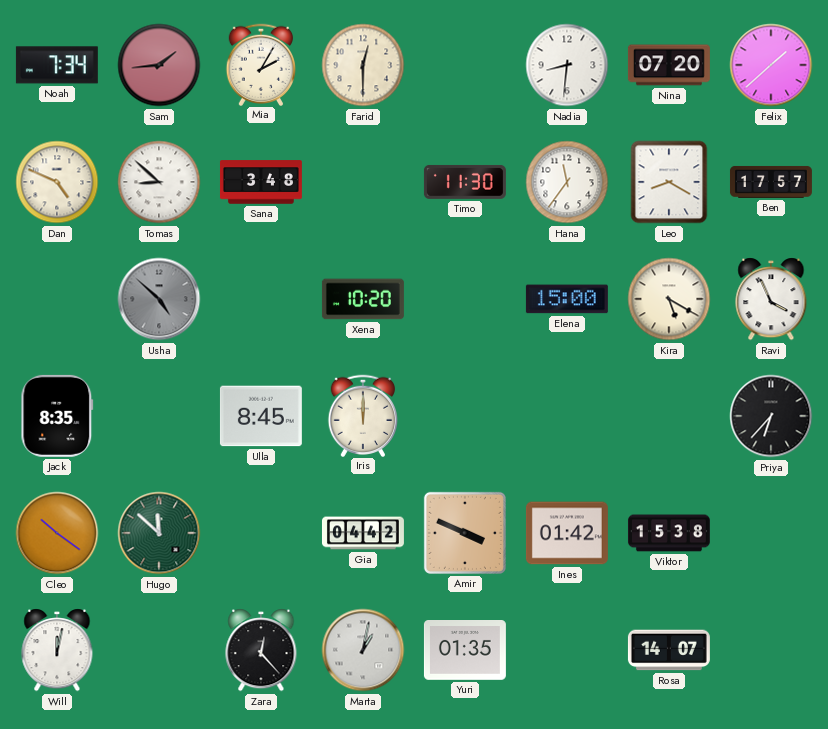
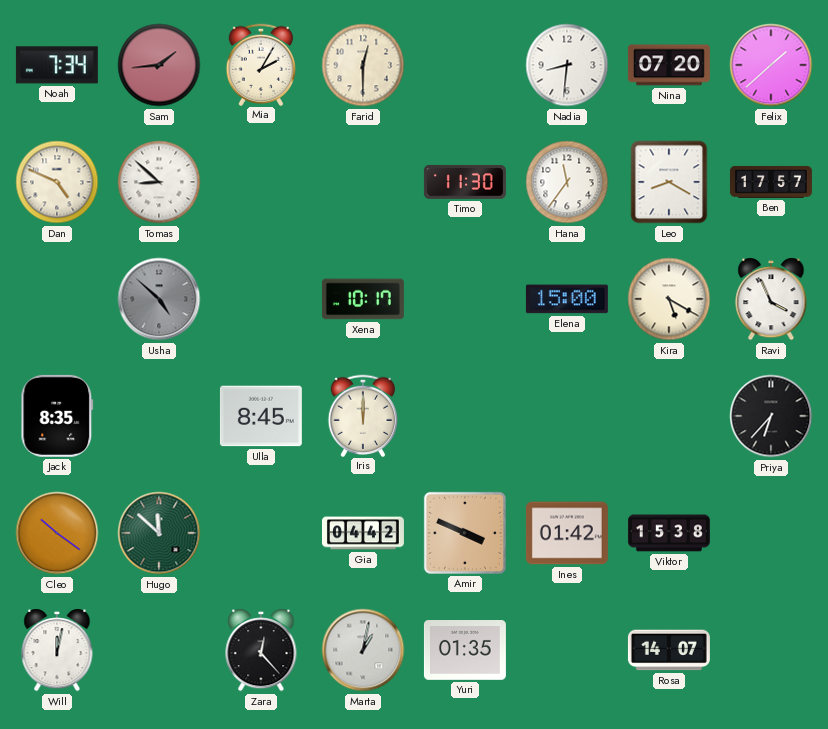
Sana: 3:48 -> none (261, 182)
Xena: 10:20 -> 10:17 (363, 299)
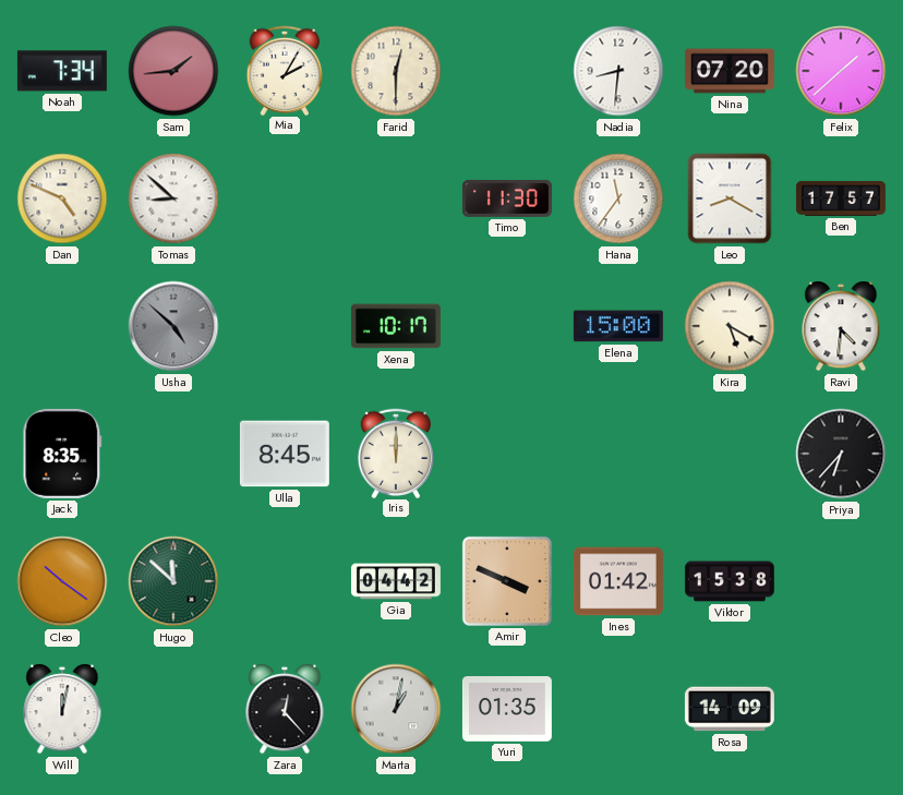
Ravi: 3:56 -> 4:31 (841, 326)
Rosa: 14:07 -> 14:09 (730, 709)
